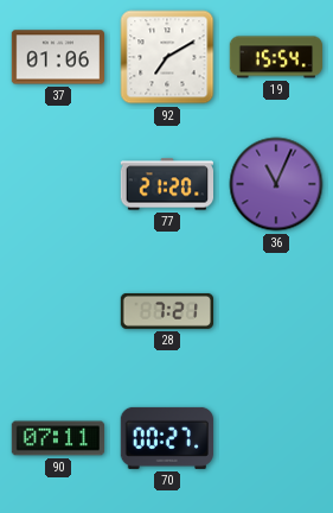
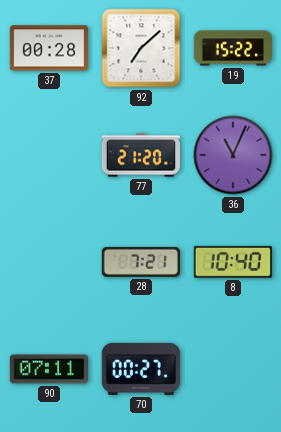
37: 01:06 -> 00:28 (48, 48)
92: 7:10 -> 7:08 (141, 48)
19: 15:54 -> 15:22 (233, 48)
8: none -> 10:40 (233, 262)
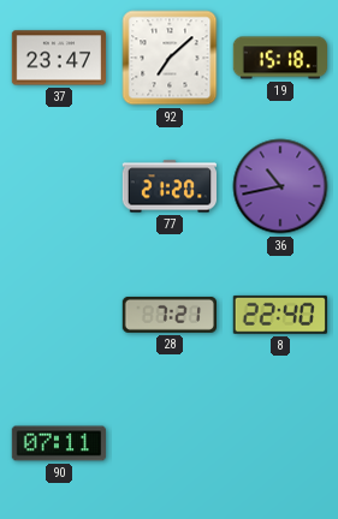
37: 00:28 -> 23:47 (58, 58)
19: 15:22 -> 15:18 (280, 58)
36: 11:04 -> 10:43 (280, 186)
8: 10:40 -> 22:40 (280, 315)
70: 00:27 -> none (141, 369)
